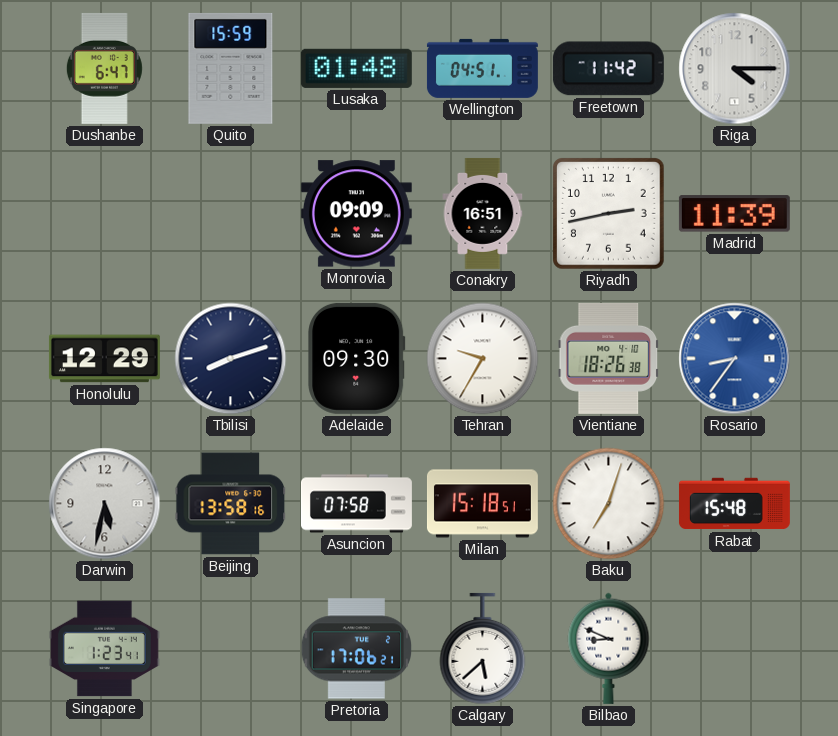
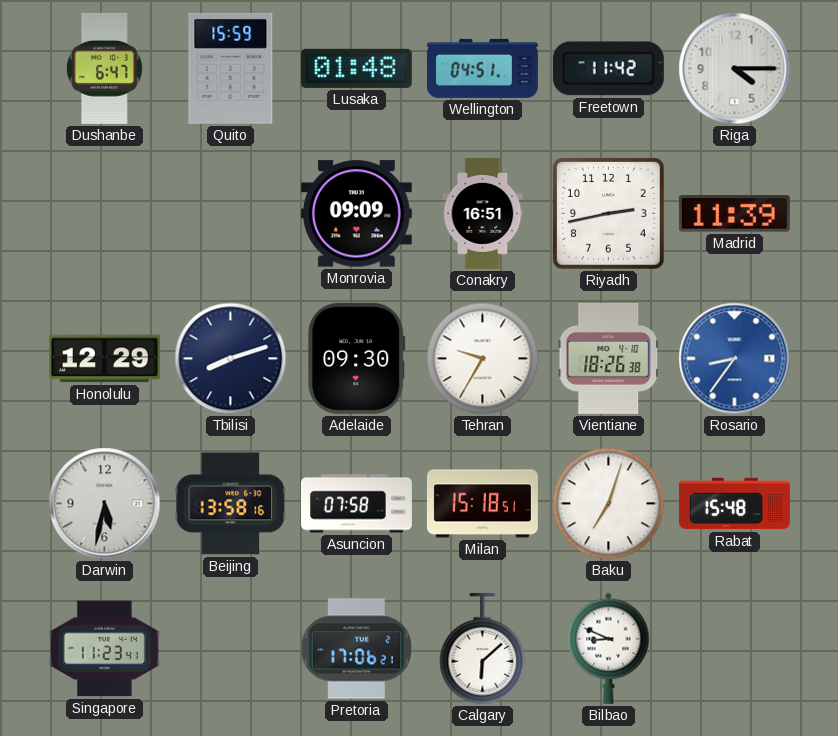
Singapore: 1:23 -> 11:23 (104, 649)
Calgary: 5:38 -> 6:08 (483, 649)
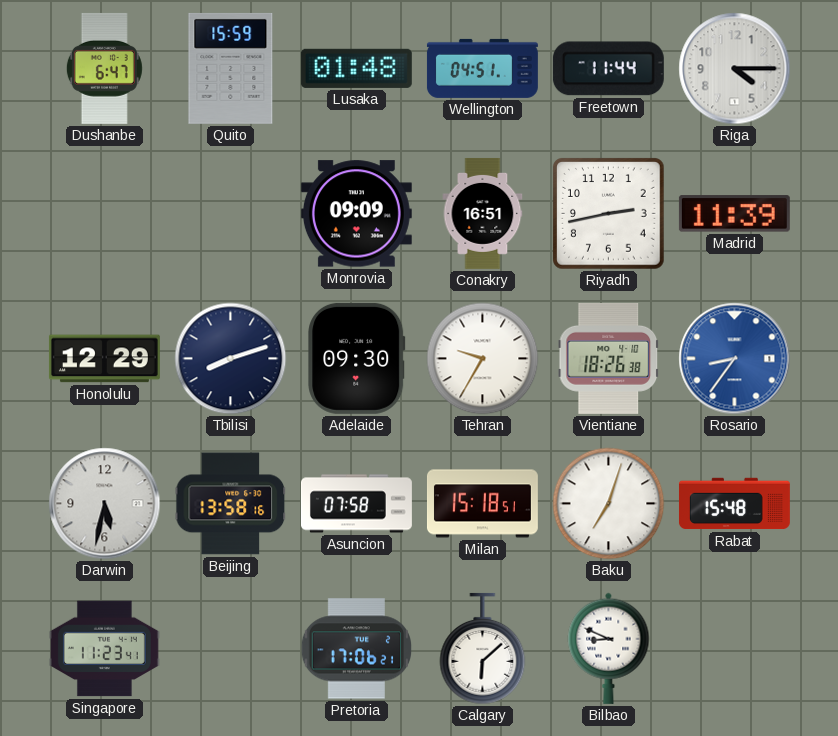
Freetown: 11:42 -> 11:44 (608, 69)
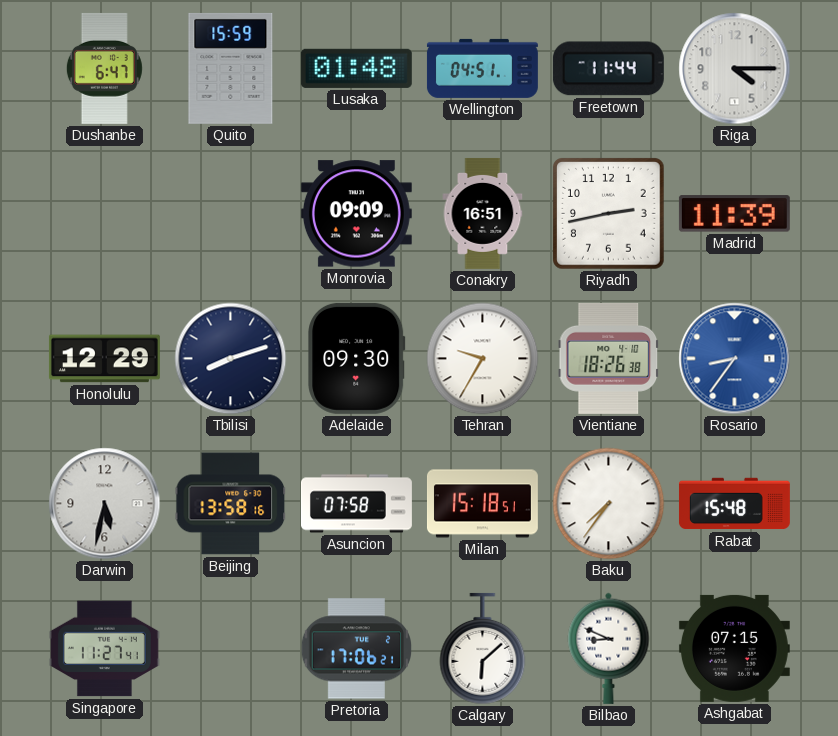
Baku: 7:03 -> 7:36 (609, 504)
Singapore: 11:23 -> 11:27 (104, 649)
Ashgabat: none -> 07:15 (734, 648)
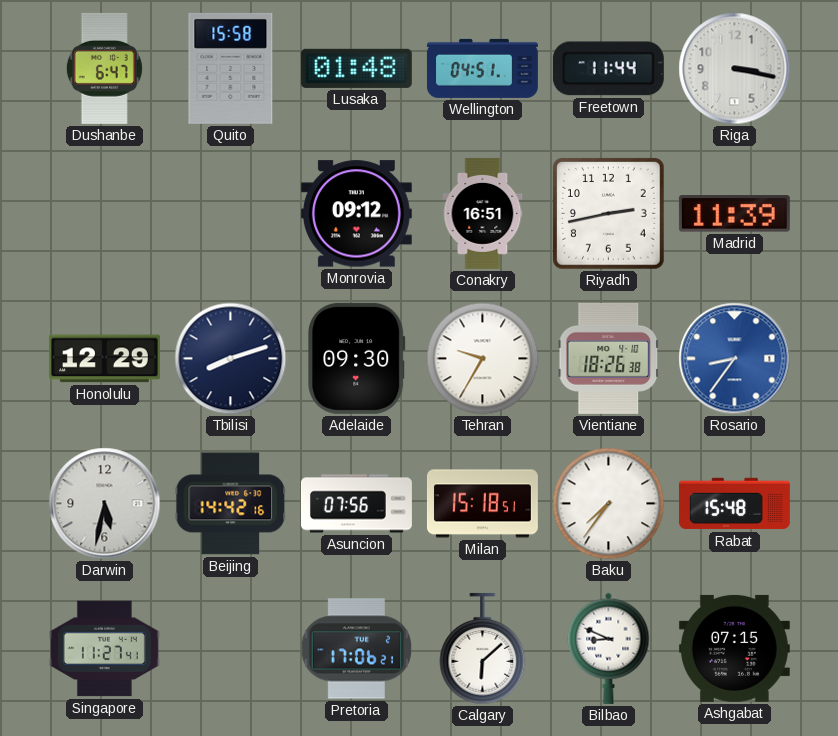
Quito: 15:59 -> 15:58 (231, 68)
Riga: 4:15 -> 3:17 (735, 69)
Monrovia: 09:09 -> 09:12 (356, 214)
Beijing: 13:58 -> 14:42 (231, 504)
Asuncion: 07:58 -> 07:56 (357, 504)
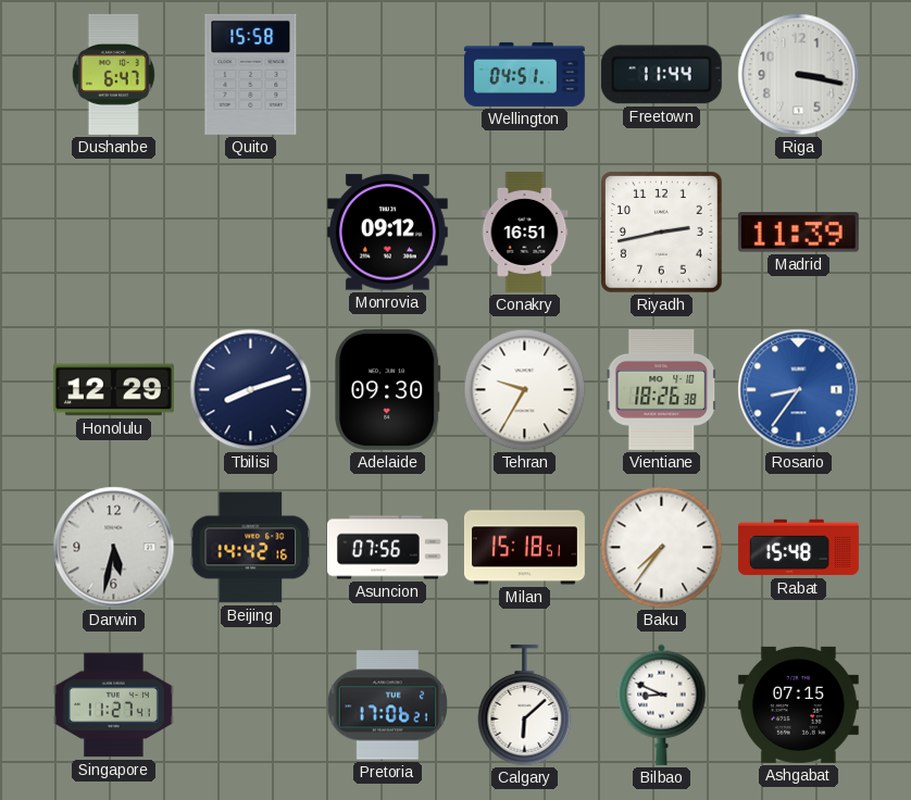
Lusaka: 01:48 -> none (356, 68)
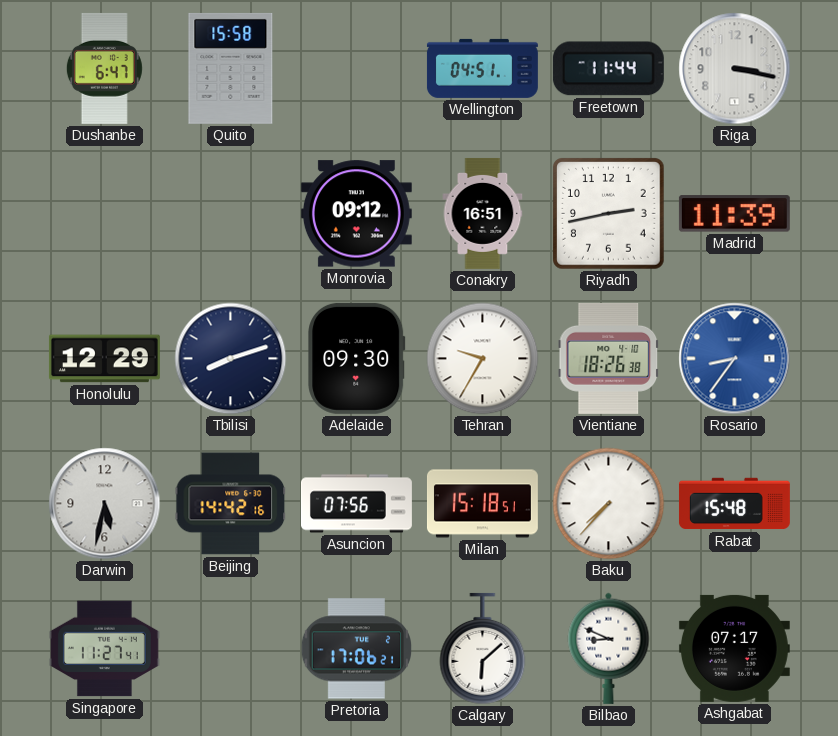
Baku: 7:36 -> 7:37 (609, 504)
Ashgabat: 07:15 -> 07:17 (734, 648)
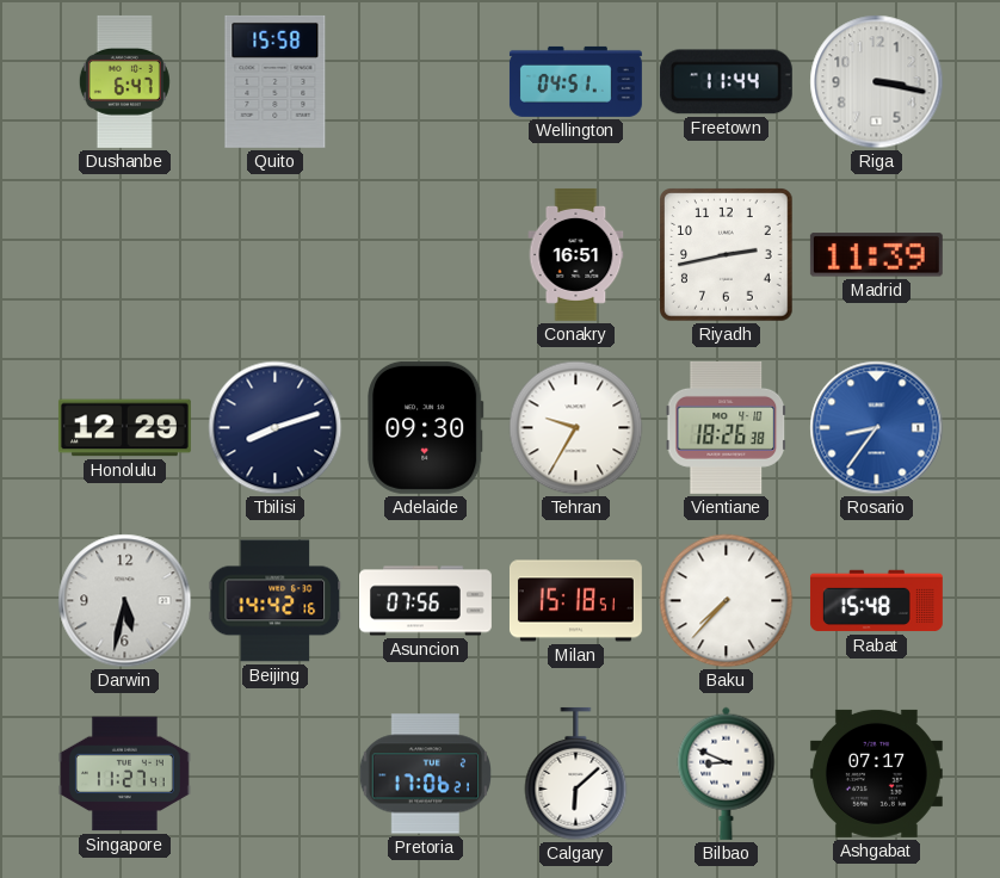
Monrovia: 09:12 -> none (356, 214)
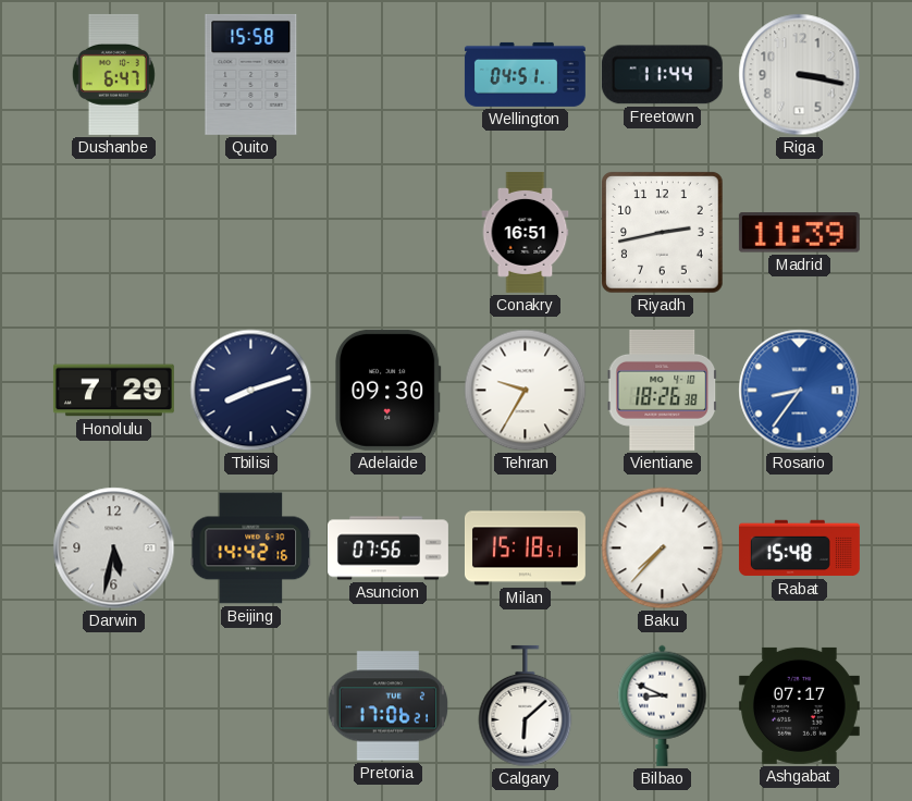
Honolulu: 12:29 -> 7:29 (113, 391)
Singapore: 11:27 -> none (124, 774)
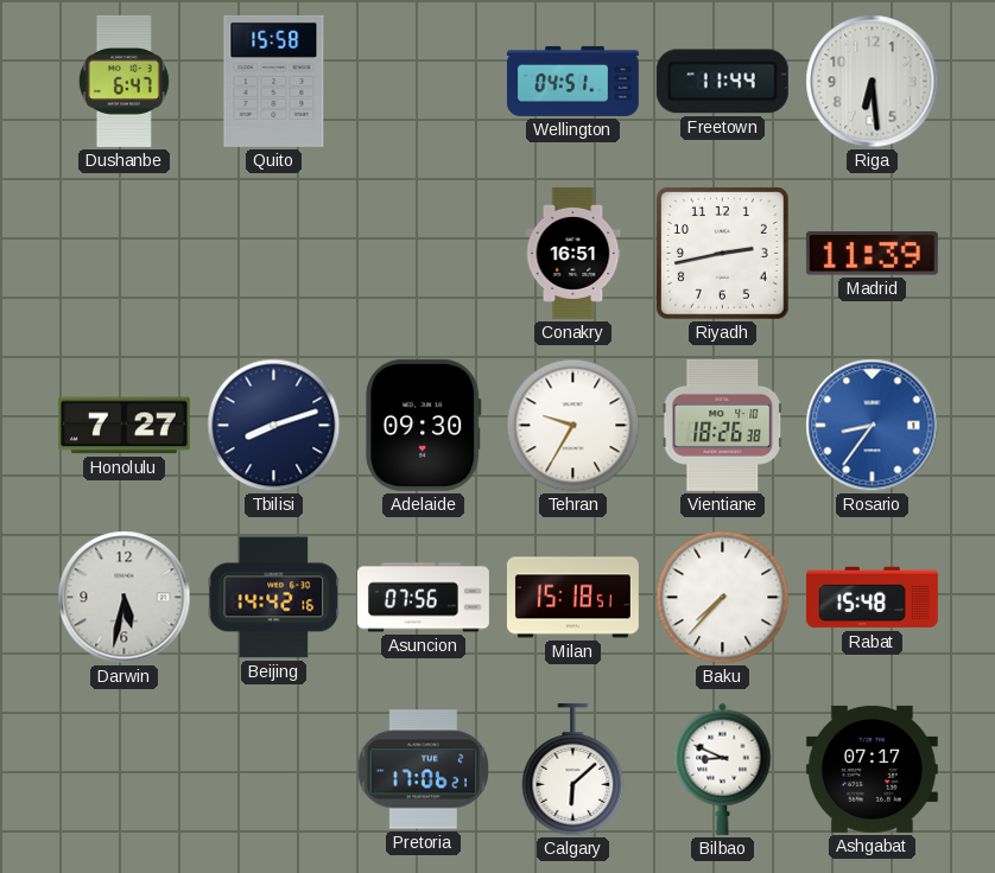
Riga: 3:17 -> 6:29 (873, 82)
Honolulu: 7:29 -> 7:27 (123, 426)
